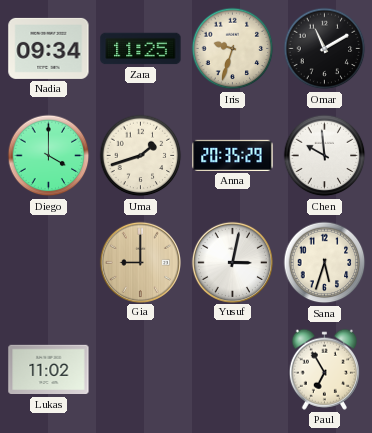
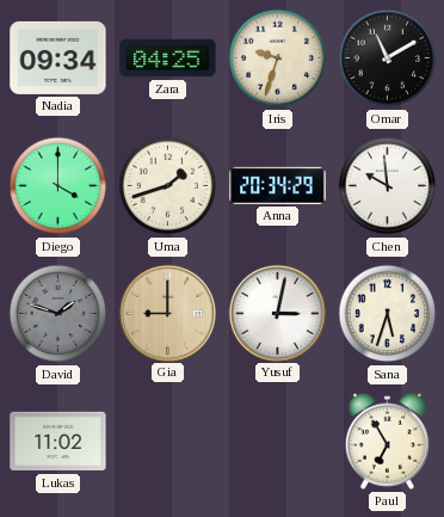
Zara: 11:25 -> 04:25 (168, 59)
Anna: 20:35 -> 20:34 (278, 185)
David: none -> 1:48 (58, 314)
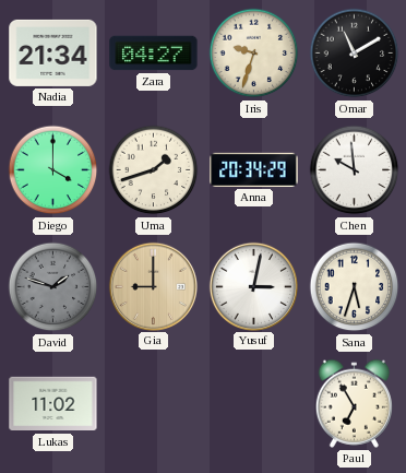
Nadia: 09:34 -> 21:34 (53, 52)
Zara: 04:25 -> 04:27 (154, 54)
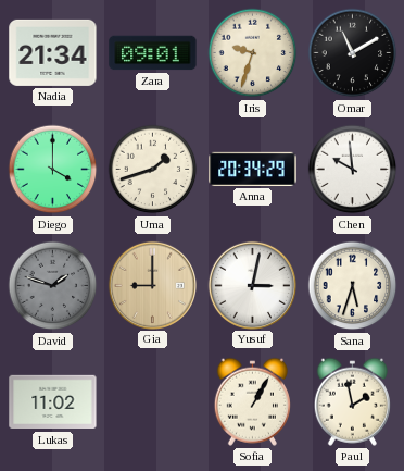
Zara: 04:27 -> 09:01 (153, 53)
Sofia: none -> 1:05 (252, 401)
Paul: 6:55 -> 1:58 (352, 401)
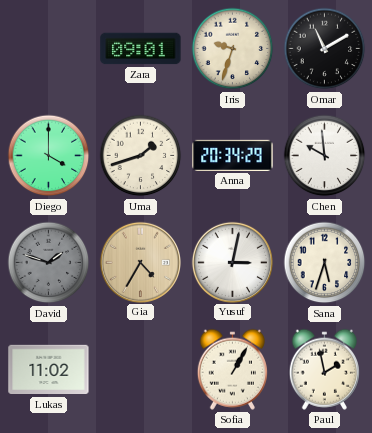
Nadia: 21:34 -> none (53, 52)
Gia: 9:00 -> 4:35 (140, 262)
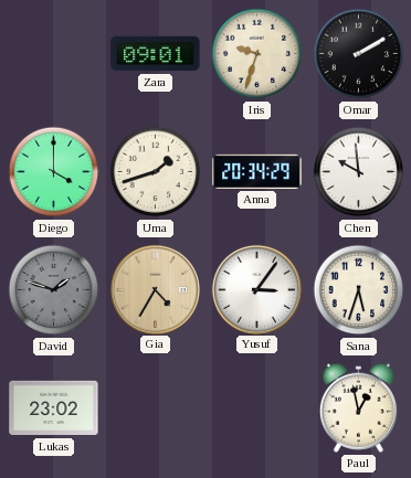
Omar: 11:10 -> 2:10 (359, 54)
Yusuf: 3:02 -> 3:06 (256, 289)
Lukas: 11:02 -> 23:02 (54, 408)
Sofia: 1:05 -> none (232, 369)
Paul: 1:58 -> 12:58 (358, 407)
